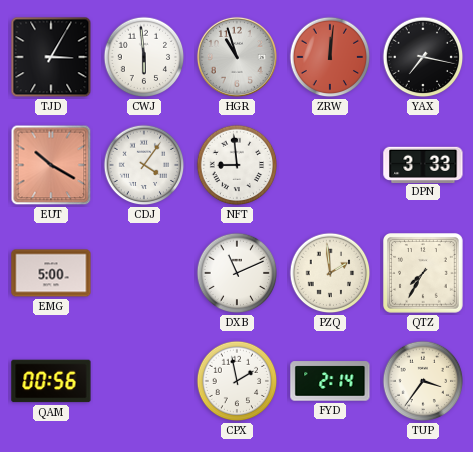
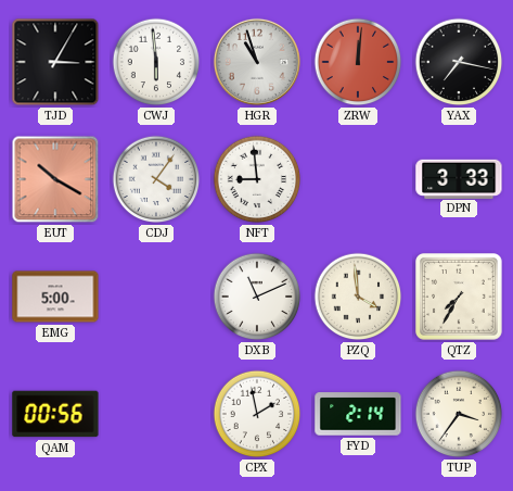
PZQ: 1:59 -> 3:59 (358, 297)
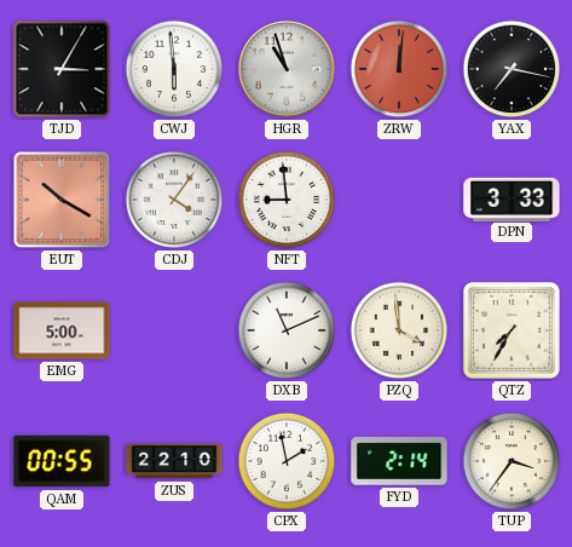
QAM: 00:56 -> 00:55 (62, 461)
ZUS: none -> 22:10 (174, 461)
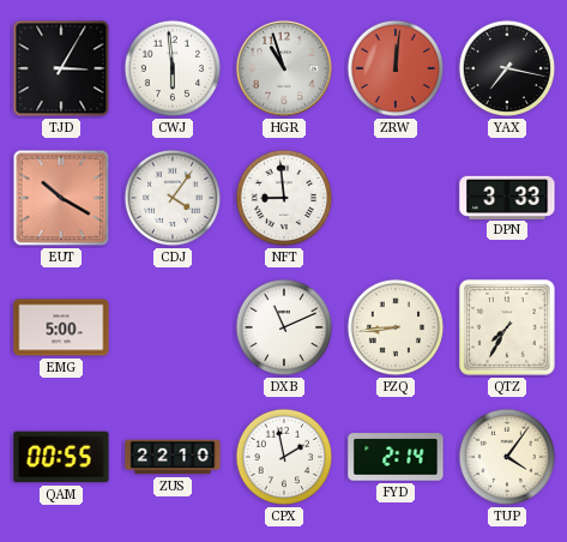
PZQ: 3:59 -> 8:44 (396, 327)
TUP: 3:36 -> 4:06 (507, 457)
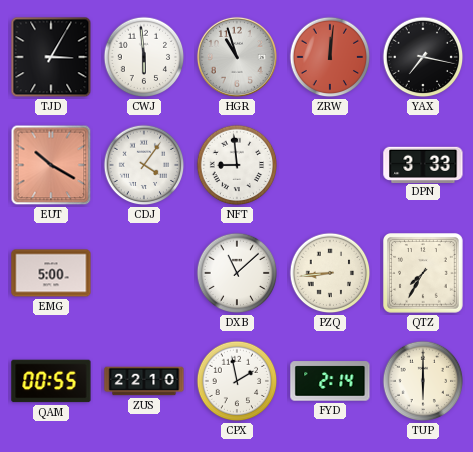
DXB: 11:11 -> 11:08 (237, 273)
TUP: 4:06 -> 6:00 (423, 381)
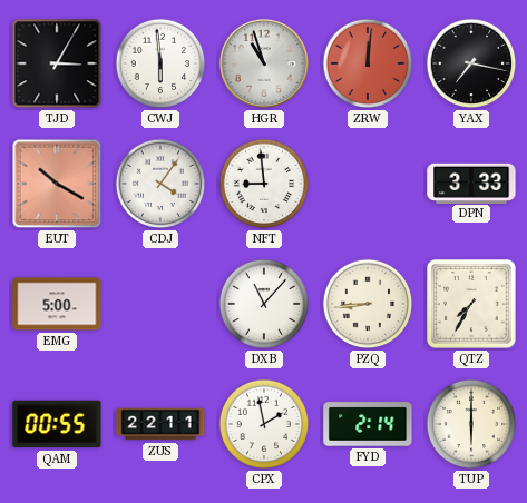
DXB: 11:08 -> 11:07 (264, 304)
ZUS: 22:10 -> 22:11 (160, 424)
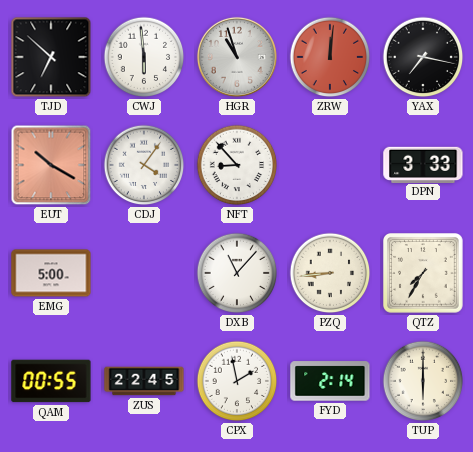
TJD: 3:05 -> 6:52 (51, 57)
NFT: 8:59 -> 8:53 (237, 165)
ZUS: 22:11 -> 22:45 (144, 381)
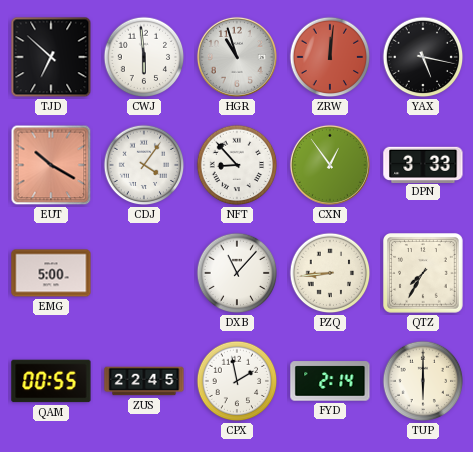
YAX: 7:17 -> 5:17 (423, 57)
CXN: none -> 12:54 (330, 165)
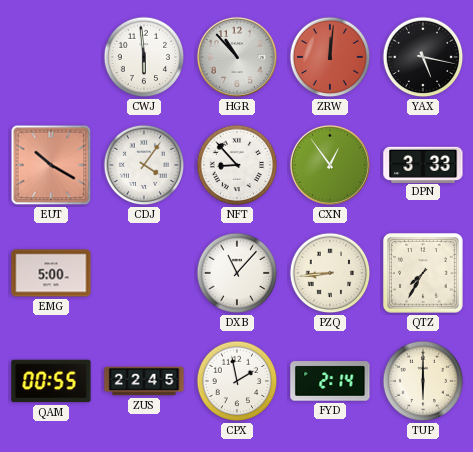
TJD: 6:52 -> none (51, 57)
HGR: 10:57 -> 10:53 (237, 57)
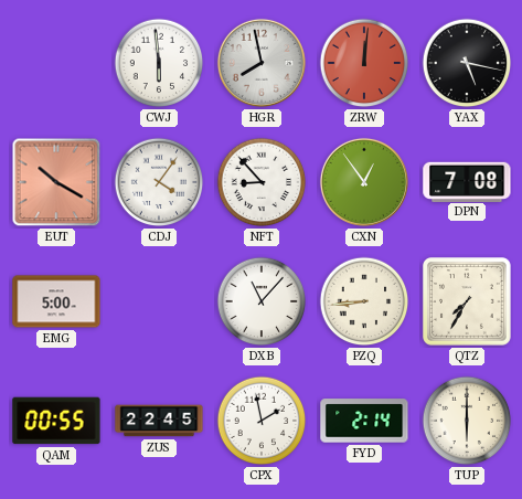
HGR: 10:53 -> 7:58 (262, 63)
DPN: 3:33 -> 7:08 (467, 181)
